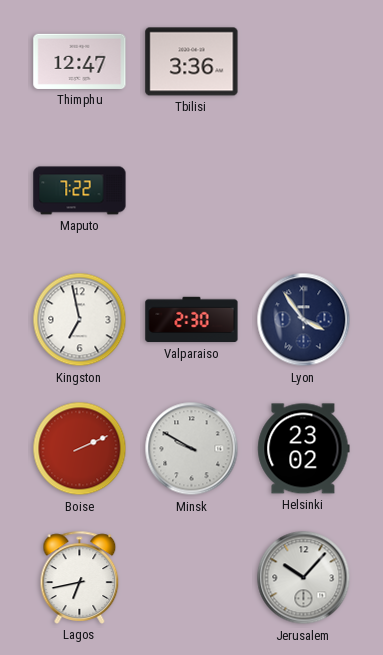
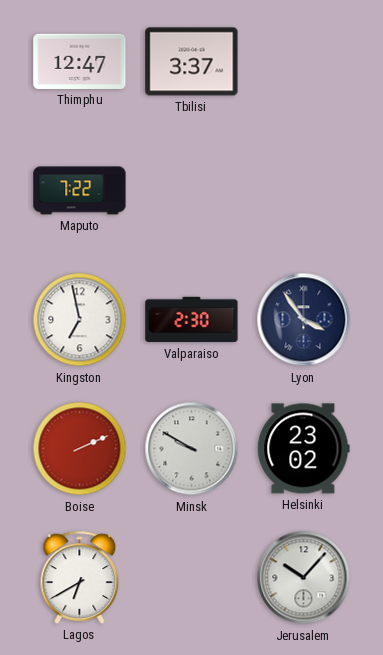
Tbilisi: 3:36 -> 3:37 (192, 62)
Lagos: 6:43 -> 6:40 (80, 577)
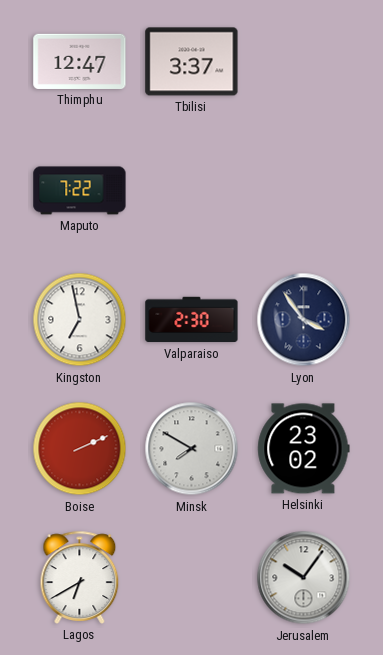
Minsk: 9:50 -> 7:50 (192, 449)
Jerusalem: 10:07 -> 10:06 (304, 578)
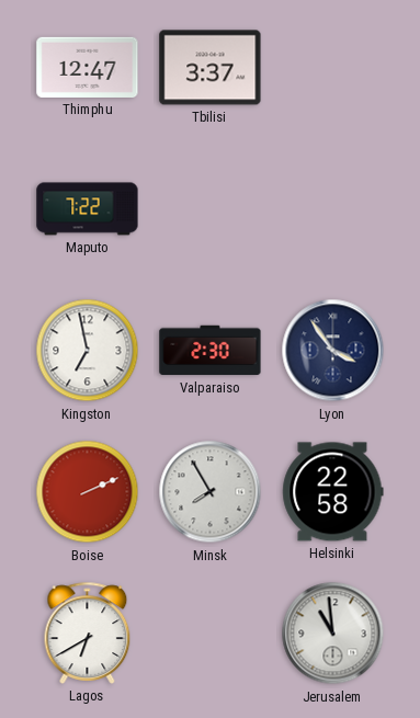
Minsk: 7:50 -> 7:55 (211, 492)
Helsinki: 23:02 -> 22:58 (333, 492)
Jerusalem: 10:06 -> 10:59 (333, 634)
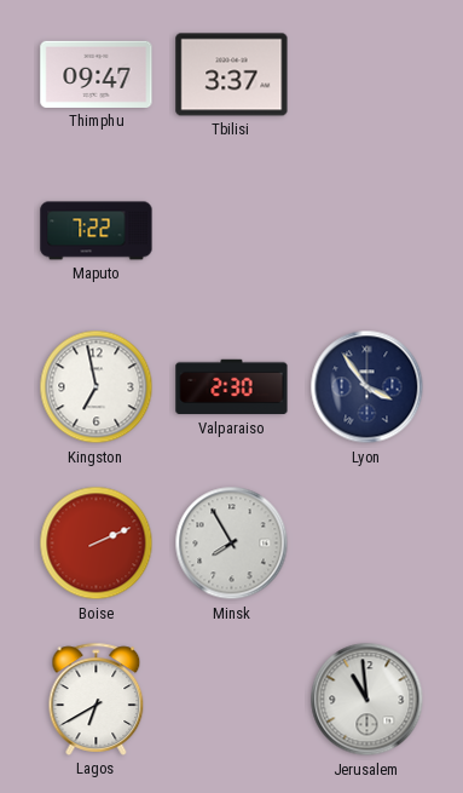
Thimphu: 12:47 -> 09:47 (97, 74)
Helsinki: 22:58 -> none (333, 492)
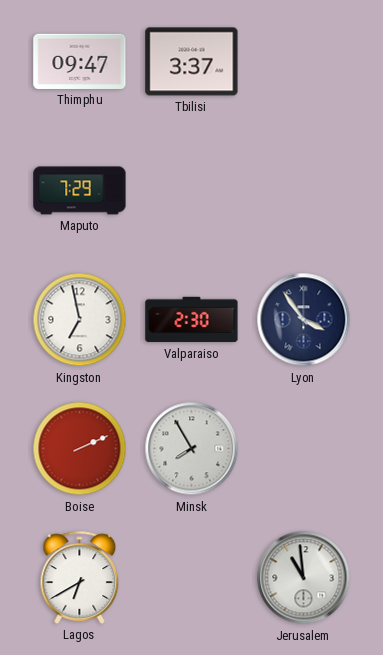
Maputo: 7:22 -> 7:29 (80, 191)
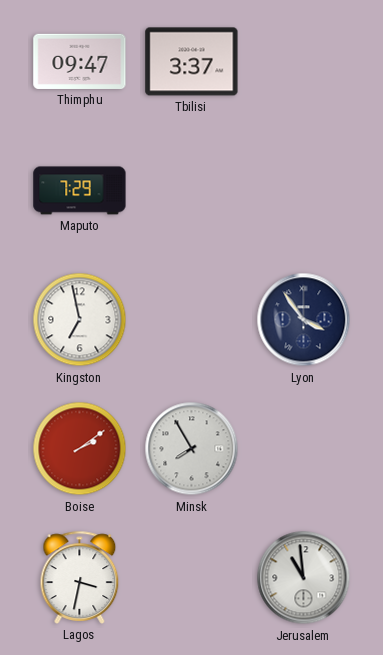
Valparaiso: 2:30 -> none (192, 320)
Boise: 2:11 -> 2:09 (80, 449)
Lagos: 6:40 -> 3:32 (80, 577)
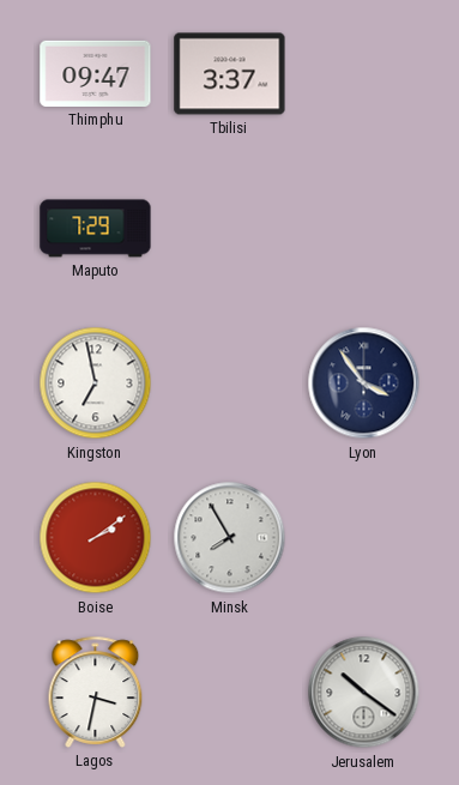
Jerusalem: 10:59 -> 10:21 (364, 693)
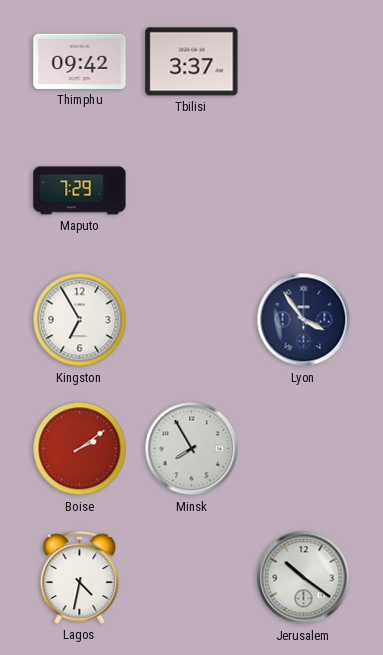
Thimphu: 09:47 -> 09:42 (80, 61)
Kingston: 6:58 -> 6:55 (80, 320)
Lagos: 3:32 -> 4:32 (80, 577)
